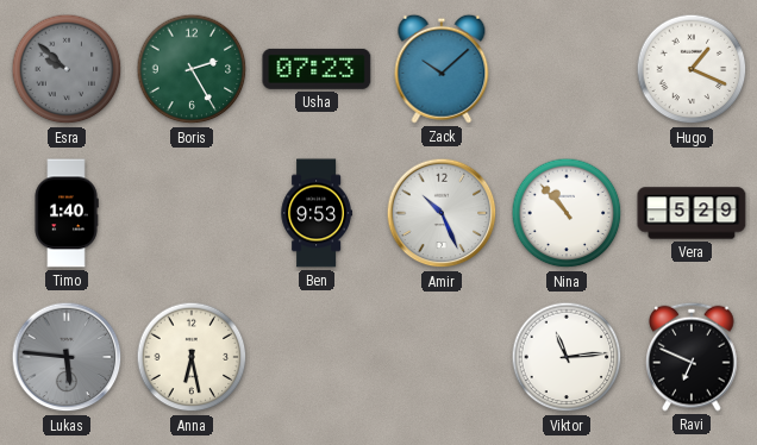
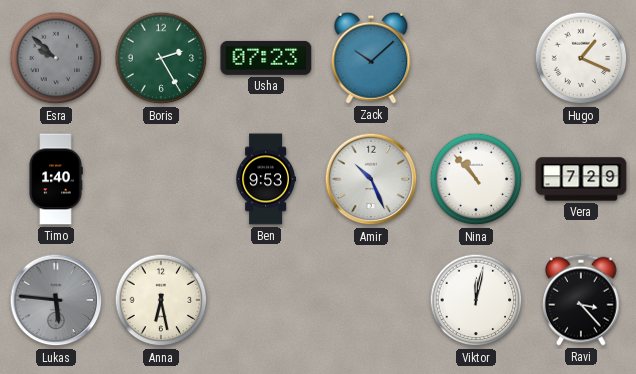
Vera: 5:29 -> 7:29 (581, 179)
Viktor: 11:14 -> 12:02 (476, 300)
Ravi: 6:49 -> 3:23 (581, 300)
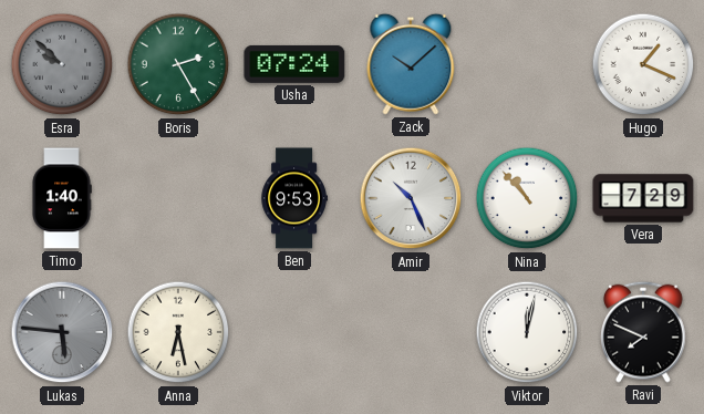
Usha: 07:23 -> 07:24 (294, 64)
Ravi: 3:23 -> 7:49 (643, 332)
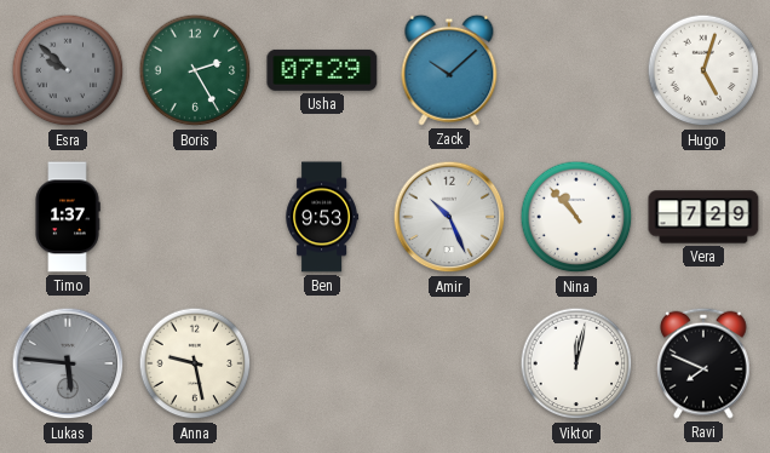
Usha: 07:24 -> 07:29 (322, 70)
Hugo: 1:19 -> 5:03 (703, 70)
Timo: 1:40 -> 1:37 (68, 217)
Anna: 6:28 -> 9:28 (195, 363)
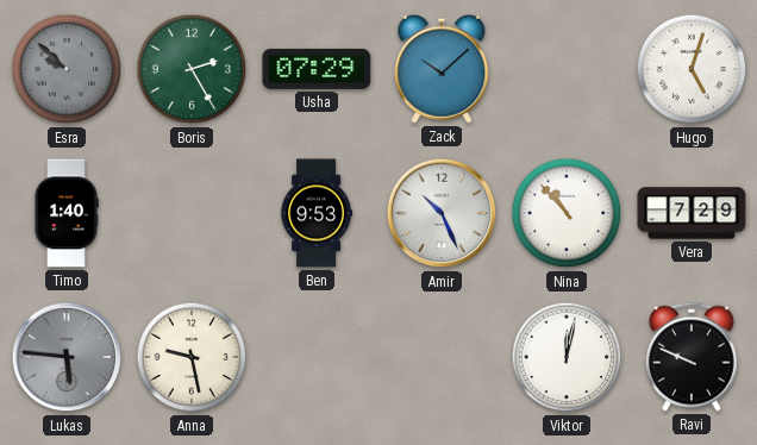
Timo: 1:37 -> 1:40 (67, 213)
Ravi: 7:49 -> 9:49 (692, 357)
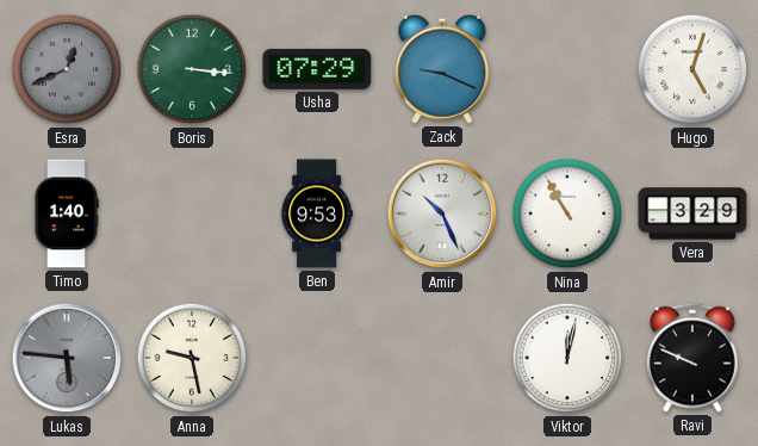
Esra: 9:52 -> 12:41 (67, 69)
Boris: 2:25 -> 3:16 (192, 69)
Zack: 10:08 -> 9:19 (442, 69)
Nina: 10:53 -> 10:55 (567, 213)
Vera: 7:29 -> 3:29 (692, 213)
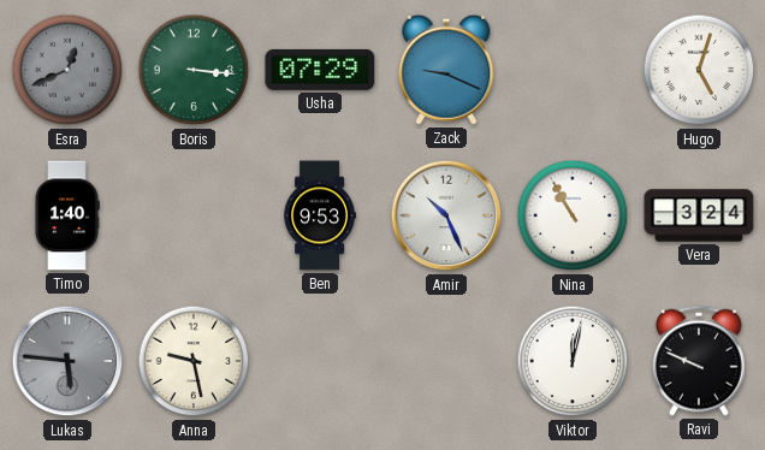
Vera: 3:29 -> 3:24 (699, 215)
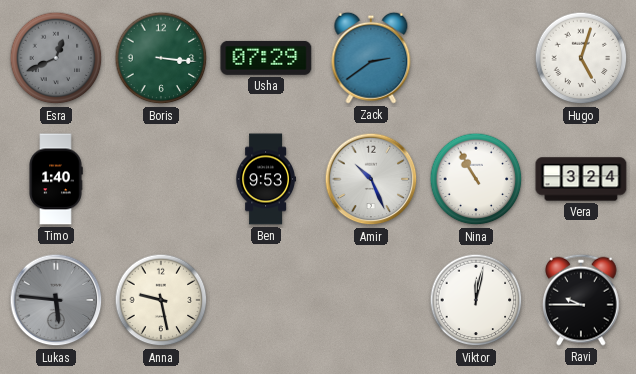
Zack: 9:19 -> 2:39 (371, 58)
Ravi: 9:49 -> 9:45 (581, 300)
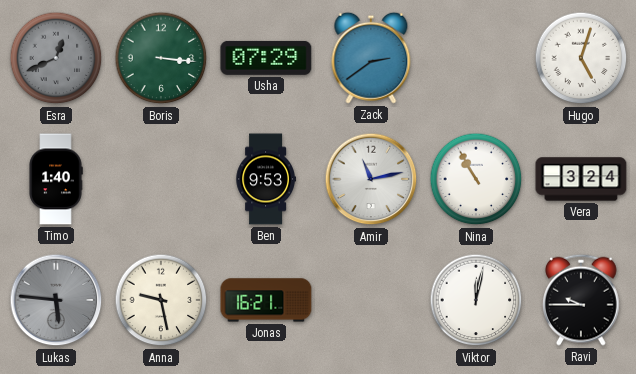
Amir: 10:26 -> 11:13 (371, 179)
Jonas: none -> 16:21 (266, 300)
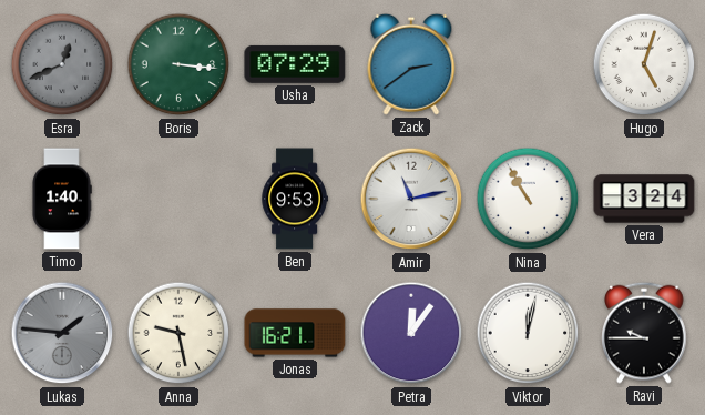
Lukas: 5:46 -> 1:46 (62, 333)
Petra: none -> 12:06 (411, 333)
